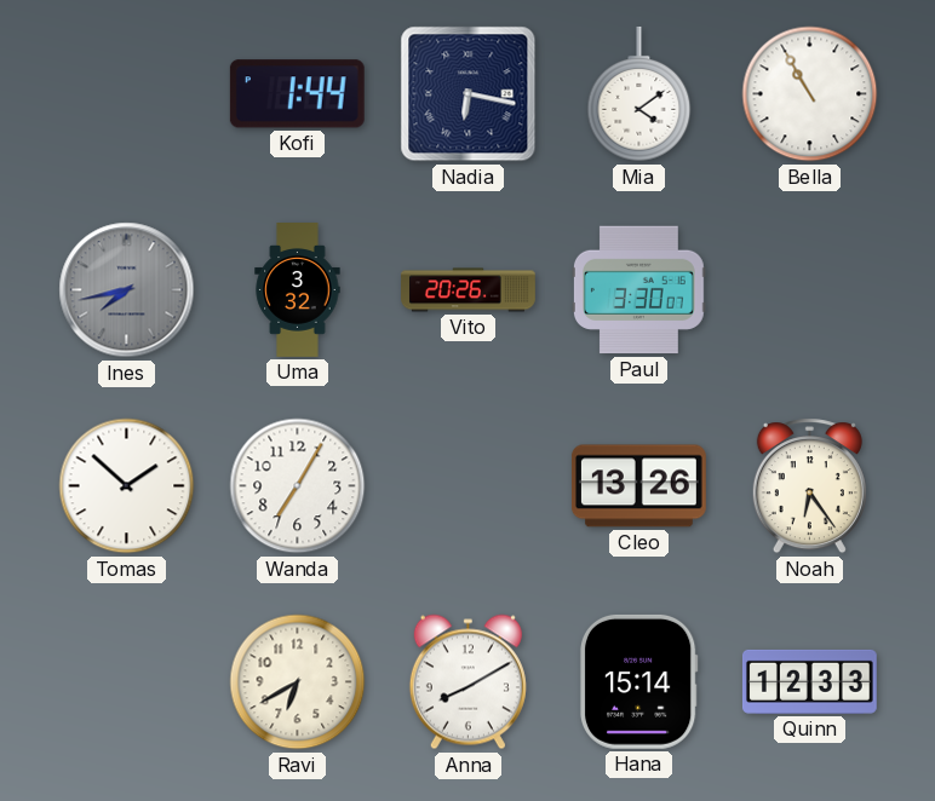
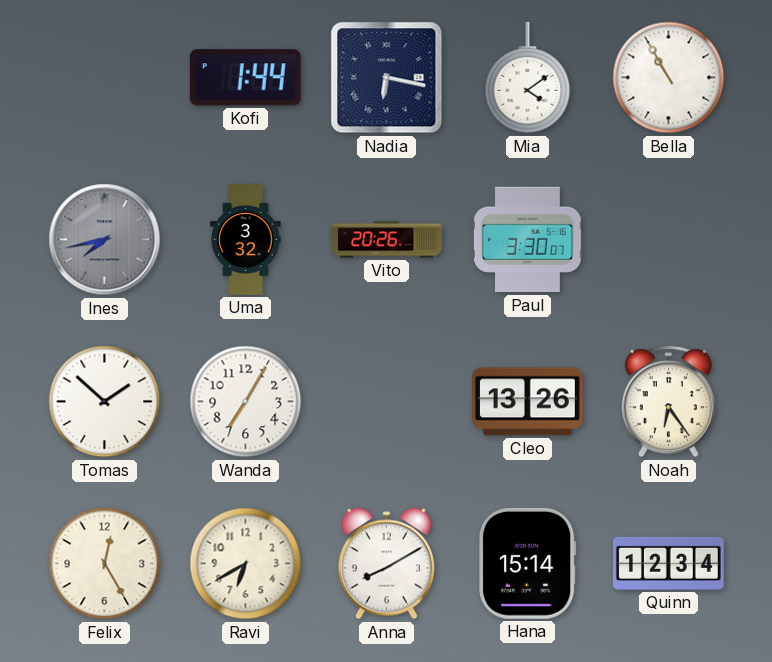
Felix: none -> 12:25 (105, 564)
Quinn: 12:33 -> 12:34 (668, 563)
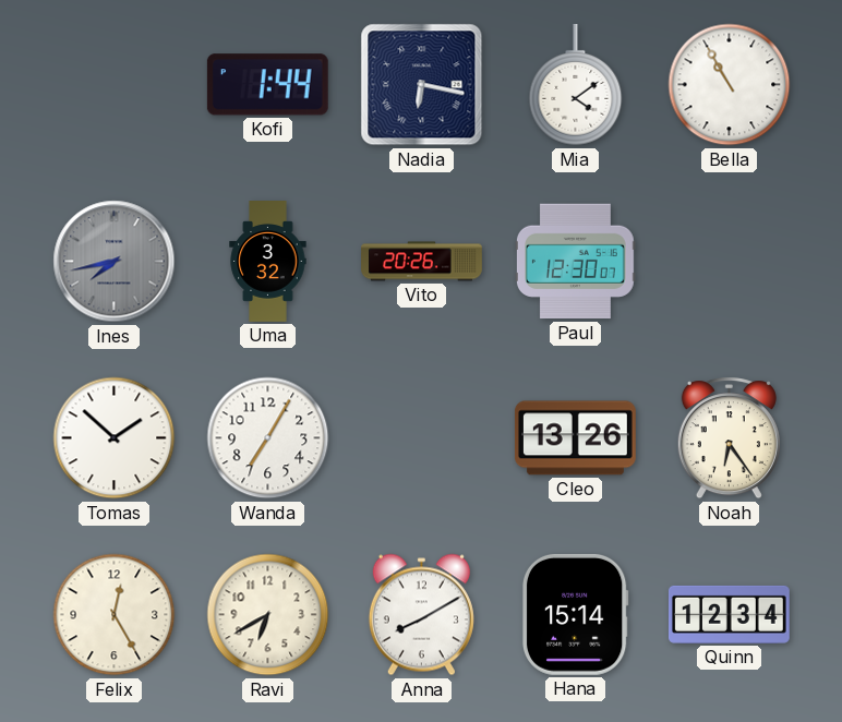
Paul: 3:30 -> 12:30 (575, 262)
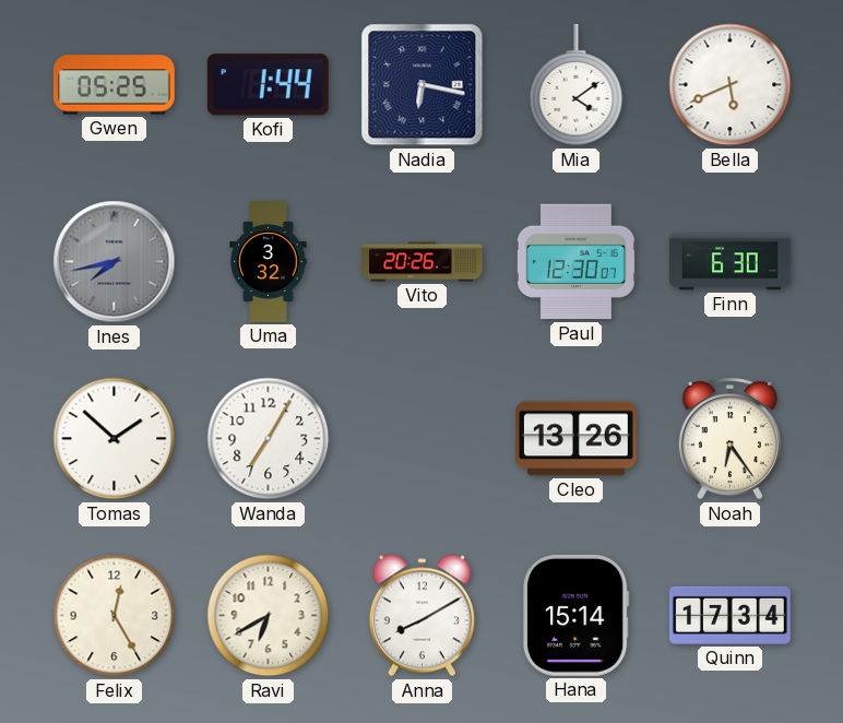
Gwen: none -> 05:25 (114, 85)
Bella: 10:55 -> 5:41 (731, 85)
Finn: none -> 6:30 (729, 262)
Quinn: 12:34 -> 17:34 (729, 615)
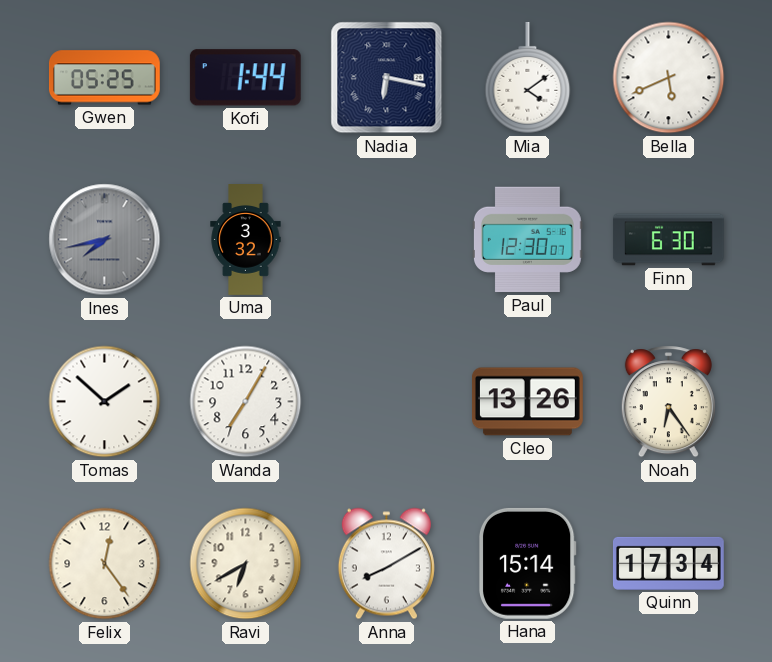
Vito: 20:26 -> none (423, 262)
Felix: 12:25 -> 12:24 (105, 564)
